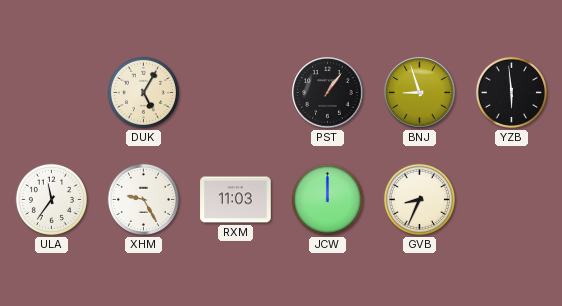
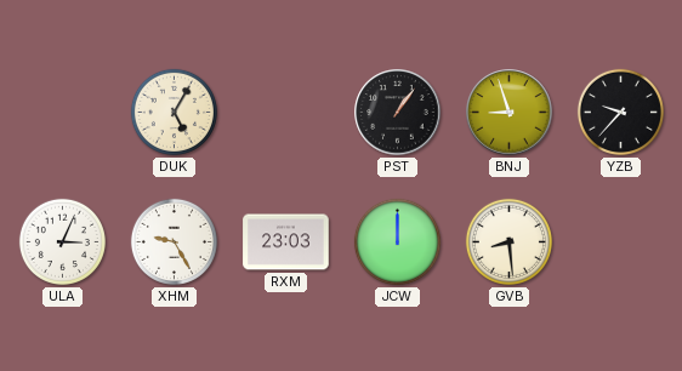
YZB: 5:59 -> 9:37 (620, 112)
ULA: 11:36 -> 3:04 (62, 241)
RXM: 11:03 -> 23:03 (286, 242)
GVB: 8:34 -> 8:29 (508, 241)
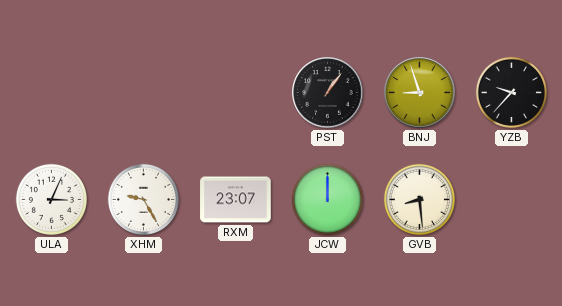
DUK: 5:05 -> none (174, 112)
RXM: 23:03 -> 23:07 (236, 200)
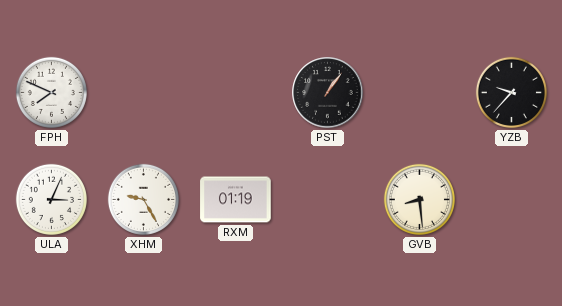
FPH: none -> 7:49 (51, 92)
BNJ: 8:57 -> none (420, 93)
RXM: 23:07 -> 01:19 (236, 200)
JCW: 12:00 -> none (327, 199)
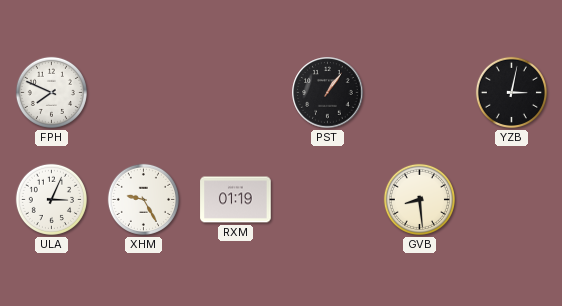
YZB: 9:37 -> 3:02 (511, 92)
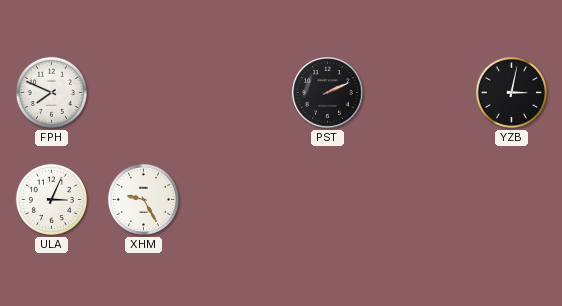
PST: 1:06 -> 2:11 (328, 93)
RXM: 01:19 -> none (236, 200)
GVB: 8:29 -> none (419, 199)
